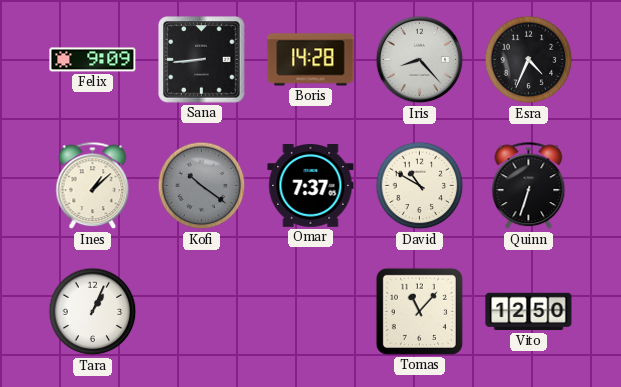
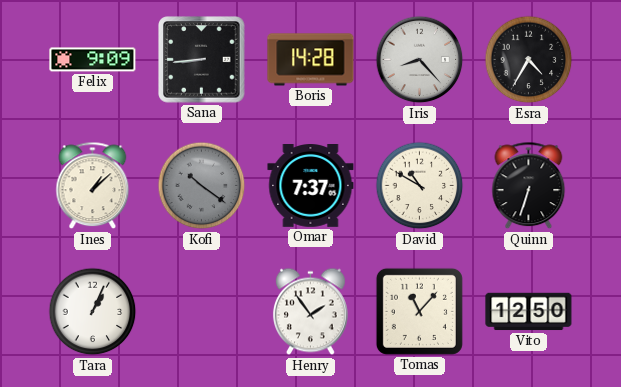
Esra: 4:34 -> 4:35 (529, 60)
Henry: none -> 1:54 (311, 312)
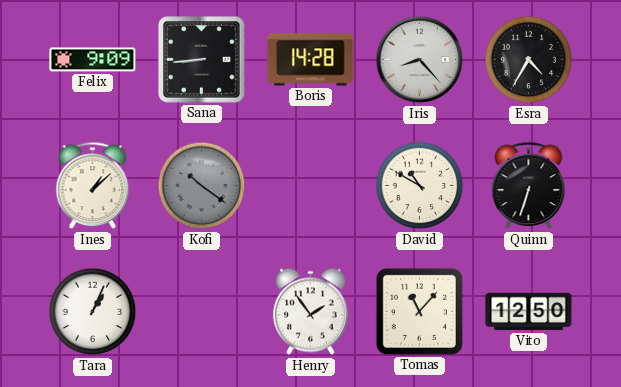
Omar: 7:37 -> none (311, 186)
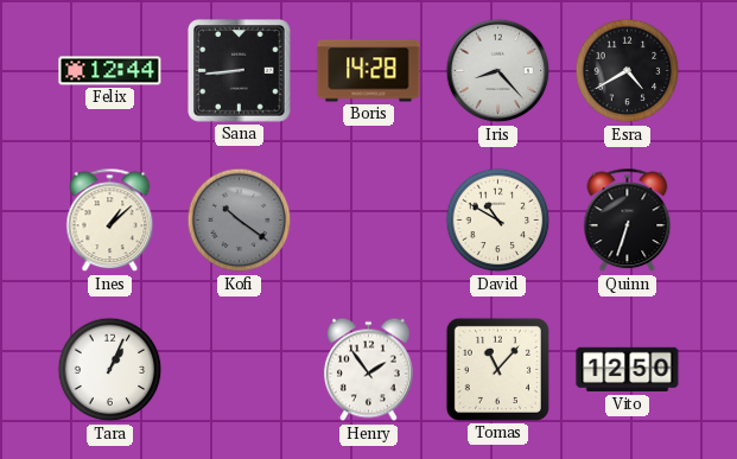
Felix: 9:09 -> 12:44 (110, 71)
Esra: 4:35 -> 4:40 (628, 71)
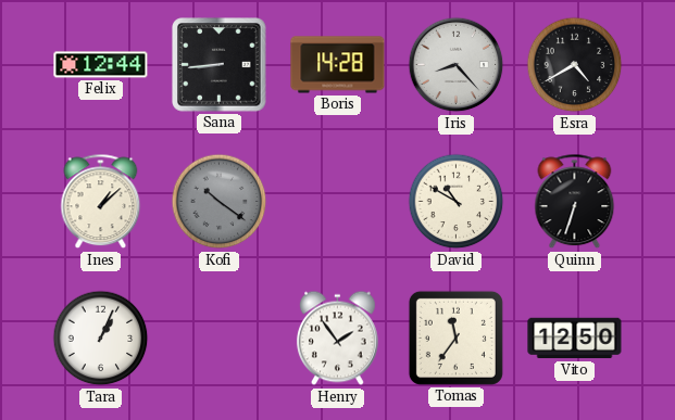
Tomas: 11:07 -> 11:36 (455, 338)
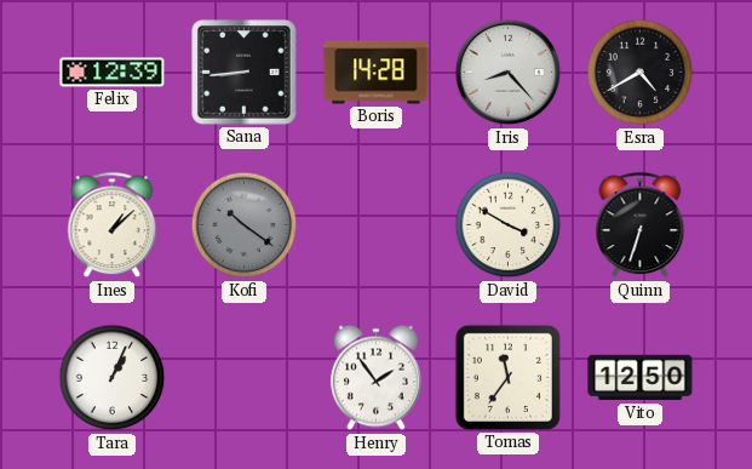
Felix: 12:44 -> 12:39 (113, 73)
David: 10:50 -> 3:50 (509, 225)
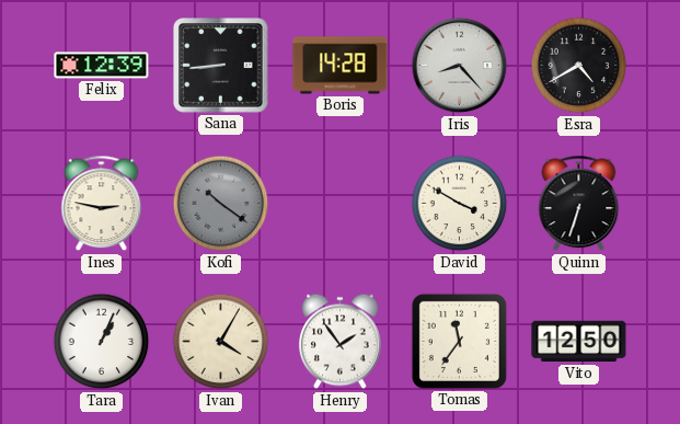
Ines: 1:08 -> 2:47 (102, 204)
Ivan: none -> 4:05 (221, 342)
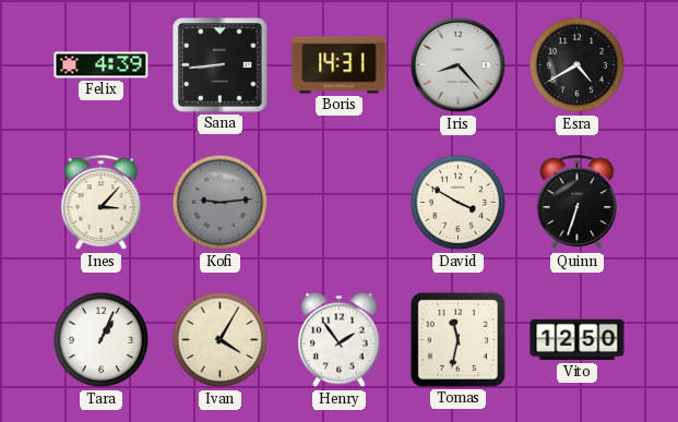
Felix: 12:39 -> 4:39 (102, 65)
Boris: 14:28 -> 14:31 (340, 65)
Ines: 2:47 -> 3:07 (102, 203)
Kofi: 10:21 -> 9:14 (221, 203)
Tomas: 11:36 -> 11:32 (457, 339)
